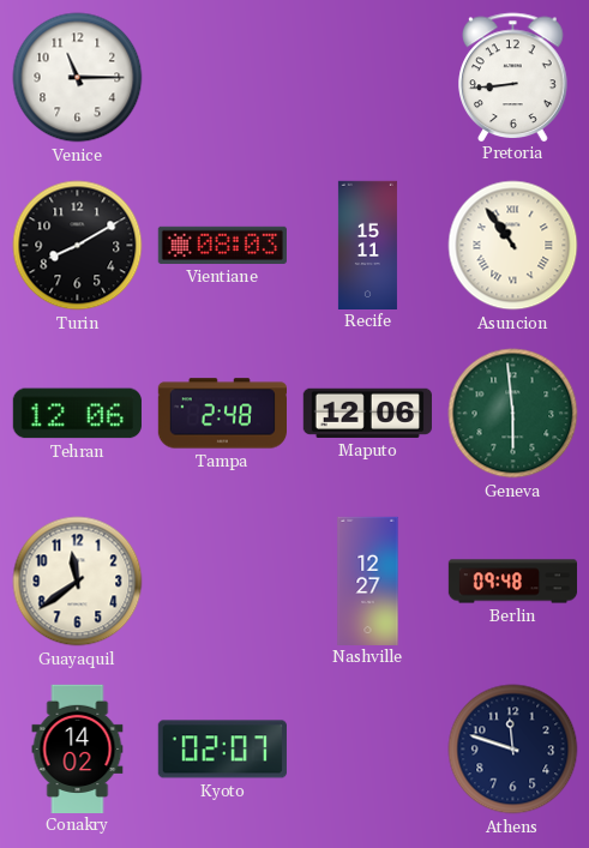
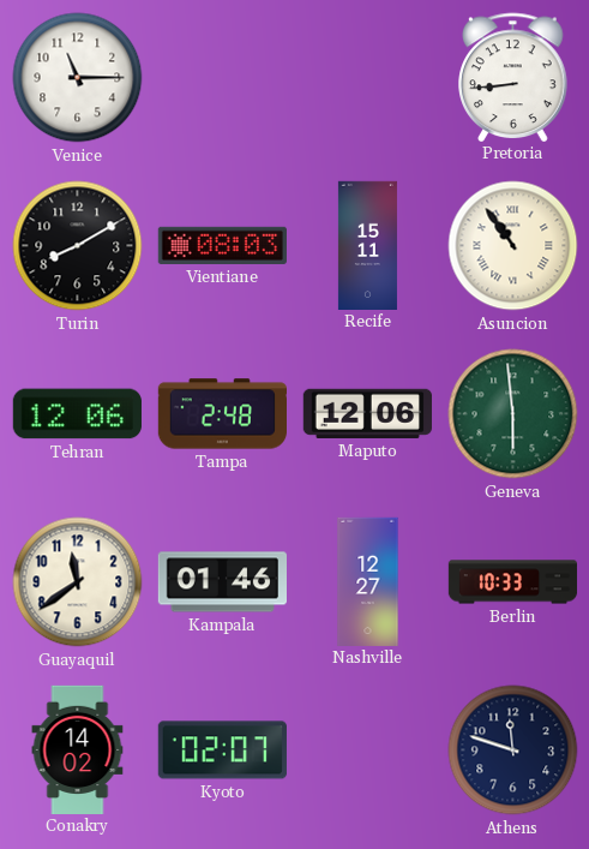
Kampala: none -> 01:46 (222, 582)
Berlin: 09:48 -> 10:33 (513, 582)
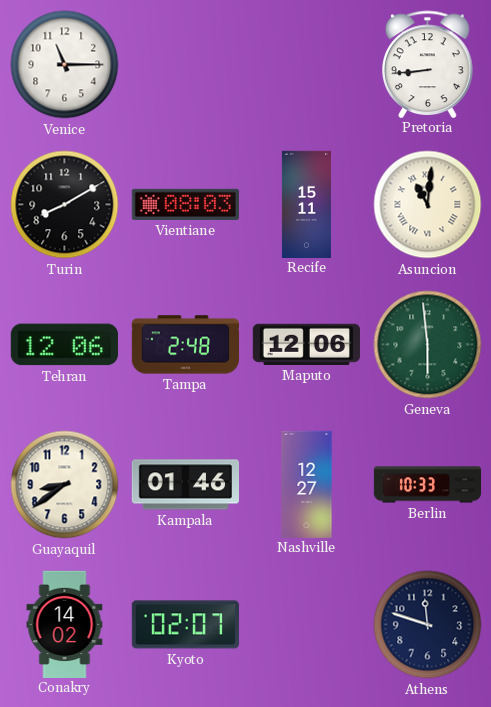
Asuncion: 10:54 -> 11:01 (428, 205)
Guayaquil: 11:39 -> 8:39 (65, 485)
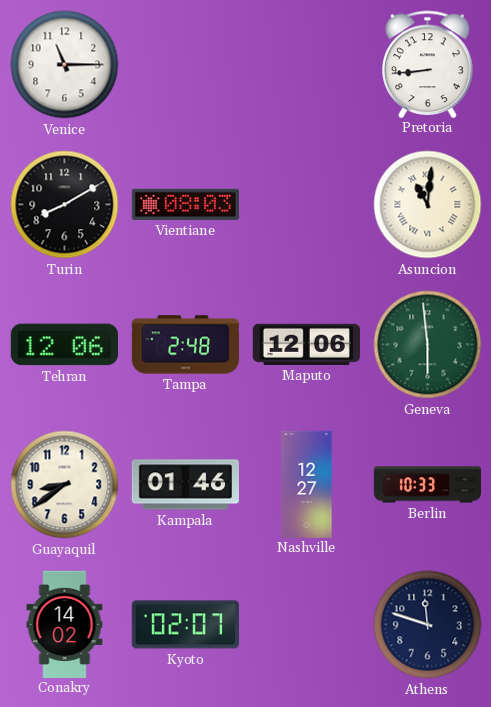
Recife: 15:11 -> none (306, 204)
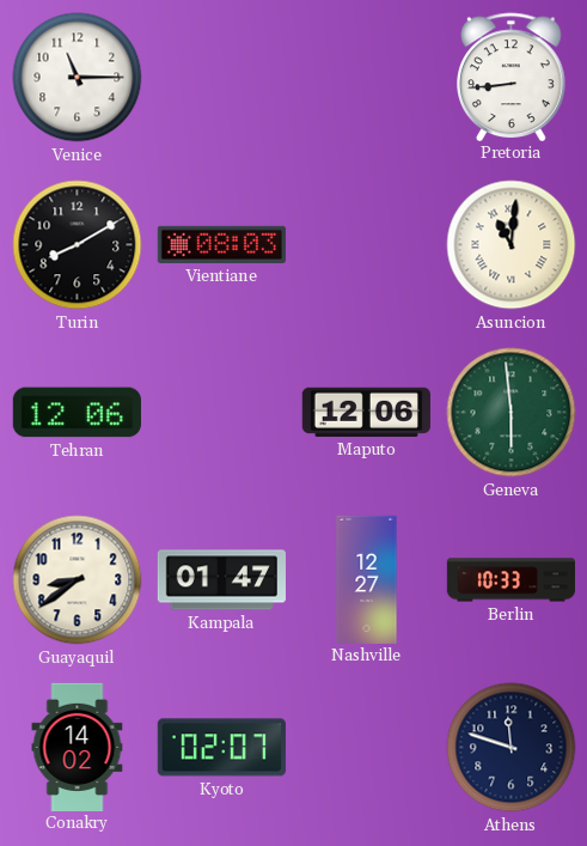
Tampa: 2:48 -> none (185, 345)
Kampala: 01:46 -> 01:47 (221, 580)
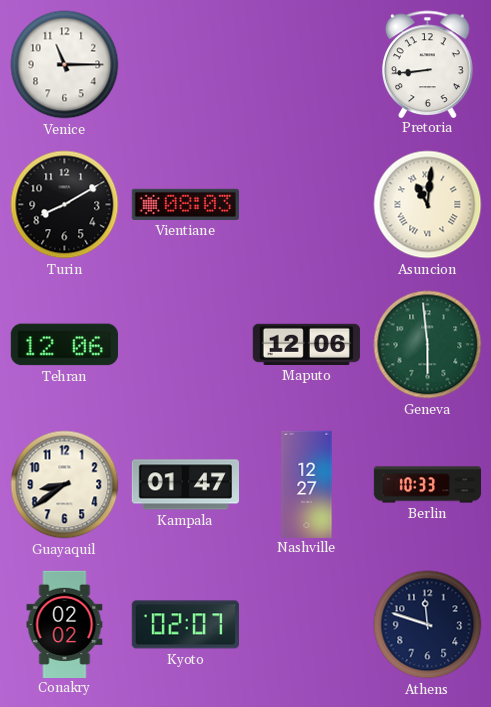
Conakry: 14:02 -> 02:02 (65, 624)
